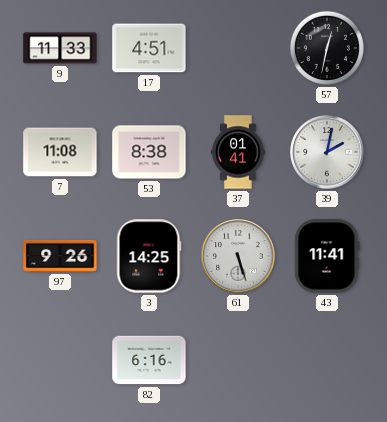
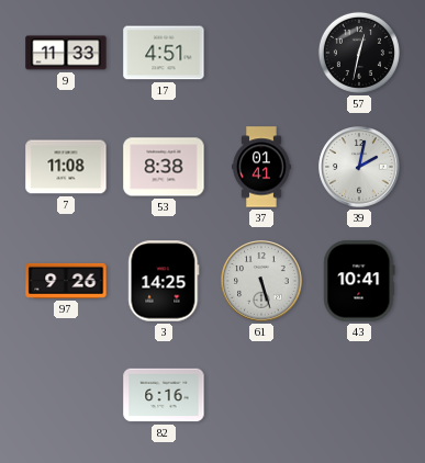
43: 11:41 -> 10:41 (359, 281)
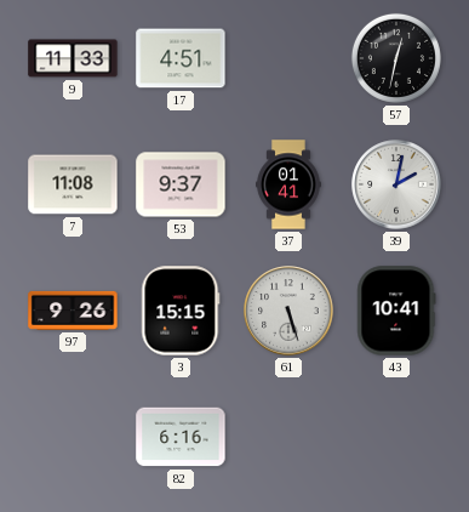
53: 8:38 -> 9:37 (181, 184)
3: 14:25 -> 15:15 (181, 311)
